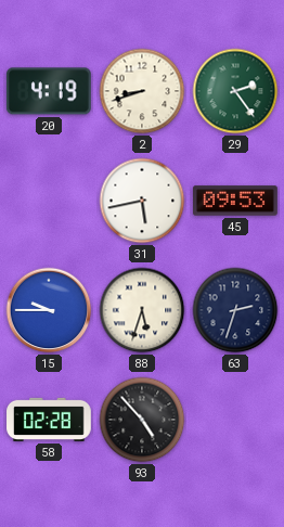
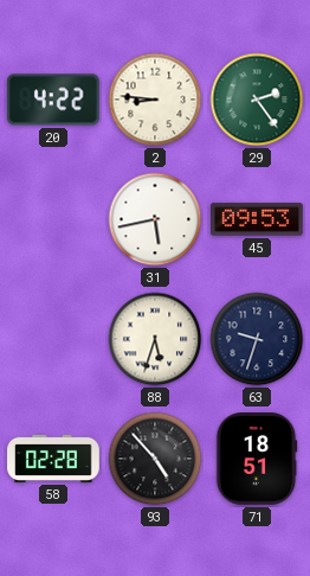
20: 4:19 -> 4:22 (53, 100)
2: 8:42 -> 8:46 (155, 100)
15: 9:45 -> none (49, 310)
63: 2:33 -> 9:33 (257, 339)
71: none -> 18:51 (257, 460)
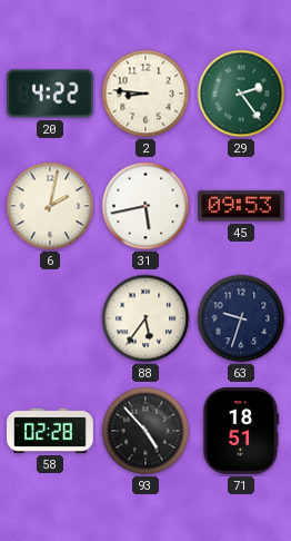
6: none -> 2:02 (50, 206)
88: 5:33 -> 5:36 (145, 318)
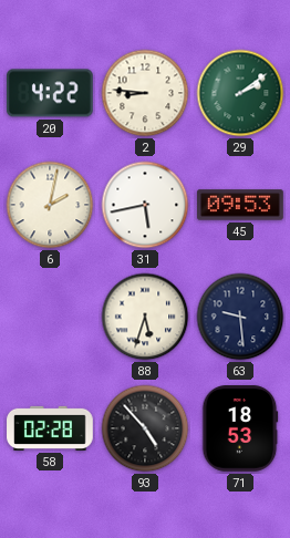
29: 2:24 -> 2:09 (240, 93)
88: 5:36 -> 5:33 (145, 317)
63: 9:33 -> 9:29 (240, 317)
71: 18:51 -> 18:53 (240, 430)
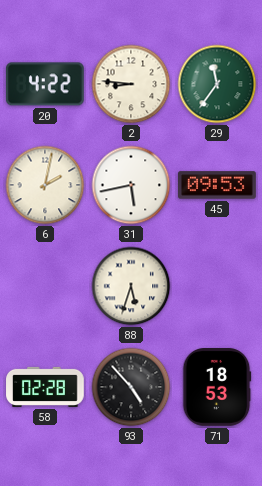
29: 2:09 -> 11:36 (217, 84)
63: 9:29 -> none (240, 317)
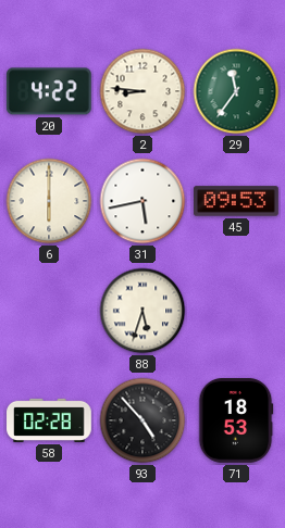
6: 2:02 -> 6:00 (49, 201)
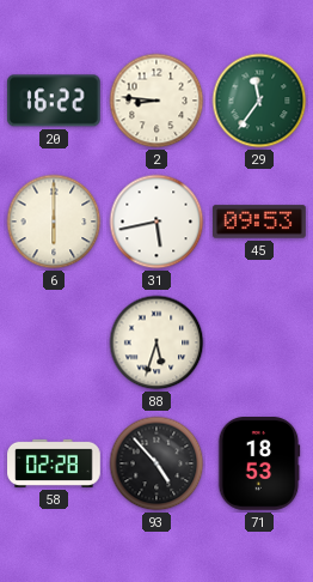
20: 4:22 -> 16:22 (54, 101)
